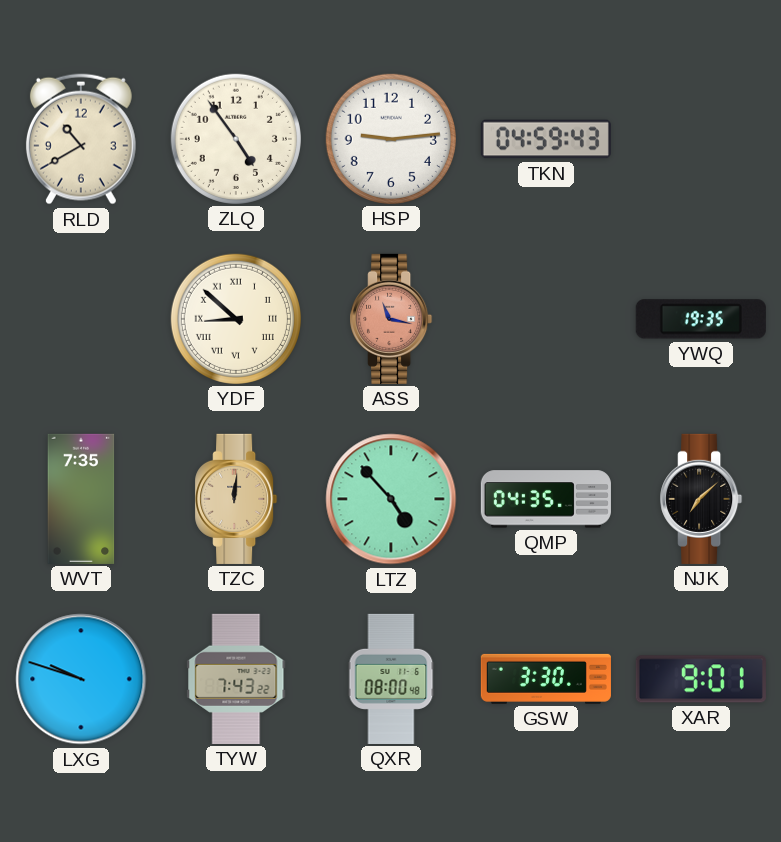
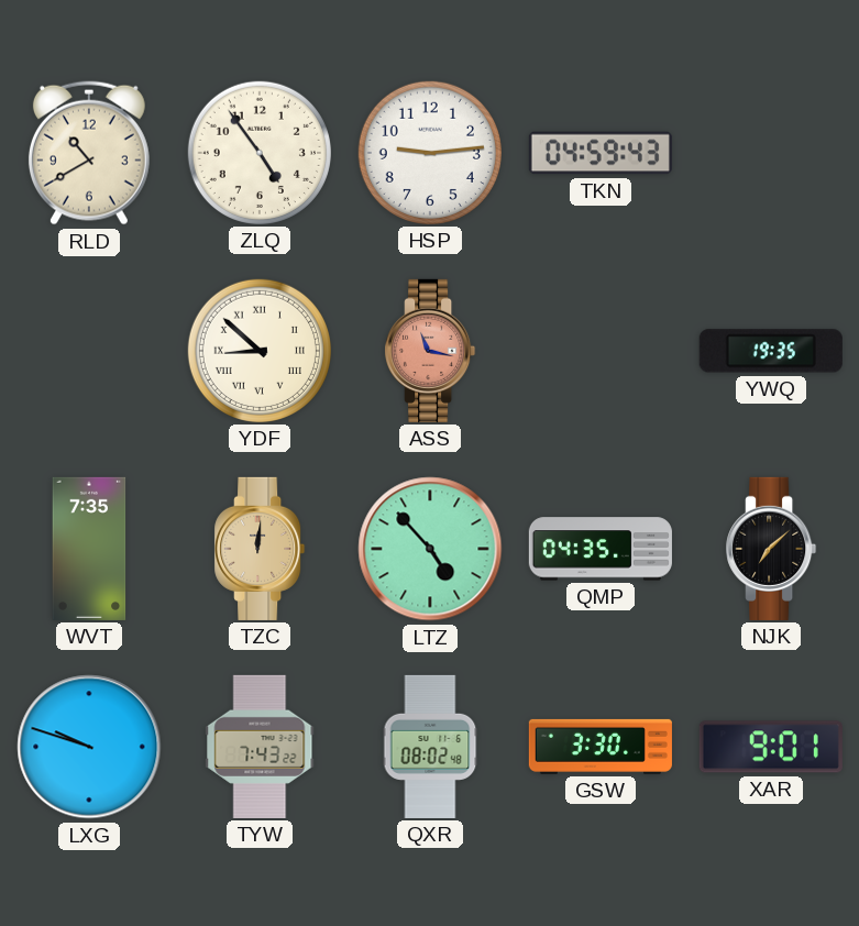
QXR: 08:00 -> 08:02 (430, 747)
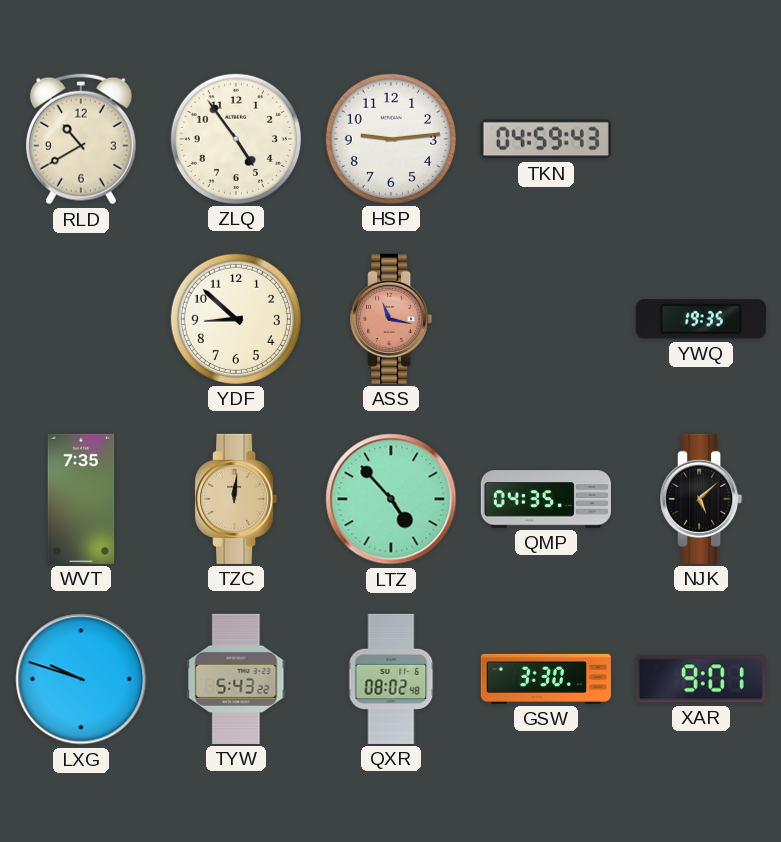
YDF numerals: Roman -> Arabic (236, 319)
NJK: 7:08 -> 5:08 (701, 499)
TYW: 7:43 -> 5:43 (236, 679)
